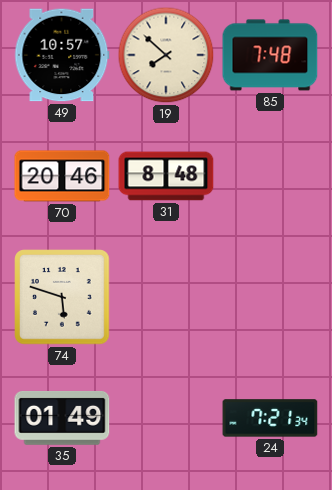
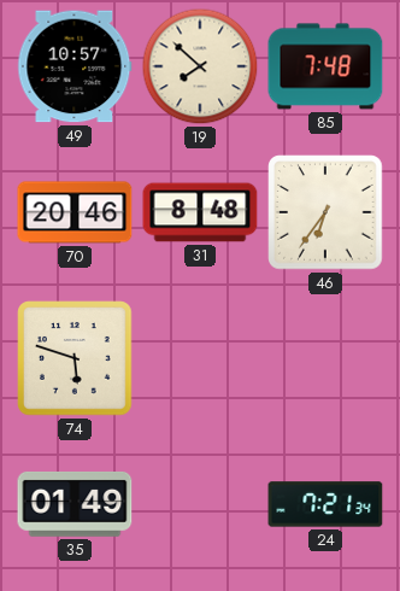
46: none -> 6:36 (325, 212)
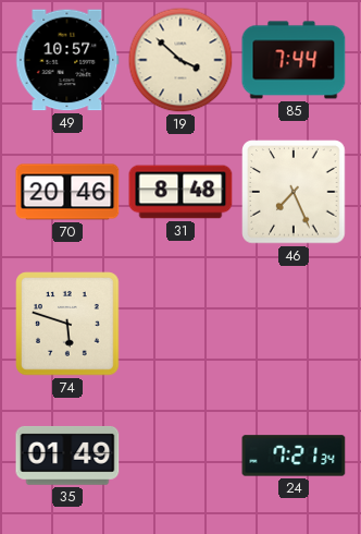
19: 7:52 -> 3:52 (180, 60)
85: 7:48 -> 7:44 (294, 60)
46: 6:36 -> 7:26 (294, 192)
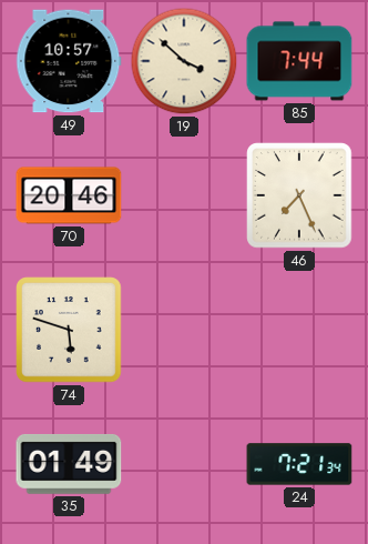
31: 8:48 -> none (180, 192)
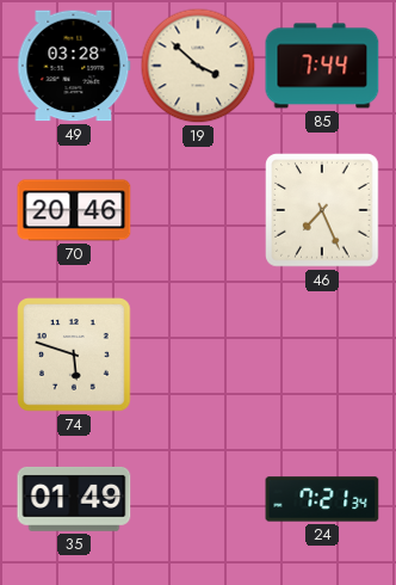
49: 10:57 -> 03:28 (74, 66)
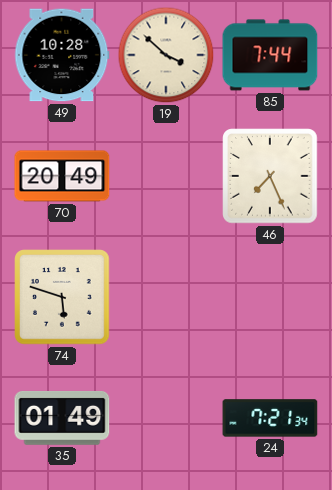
49: 03:28 -> 10:28 (62, 55)
70: 20:46 -> 20:49 (62, 176)
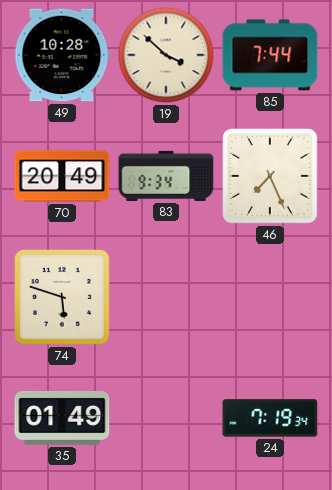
83: none -> 9:34 (166, 176)
24: 7:21 -> 7:19 (270, 418)
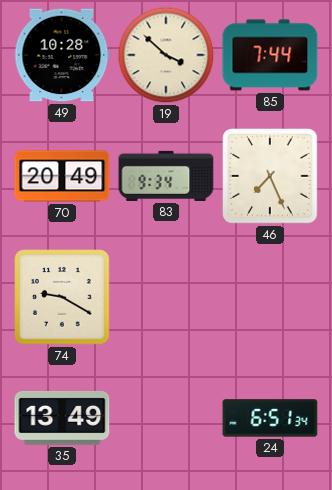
74: 5:48 -> 9:20 (62, 297)
35: 01:49 -> 13:49 (62, 418)
24: 7:19 -> 6:51 (270, 418)
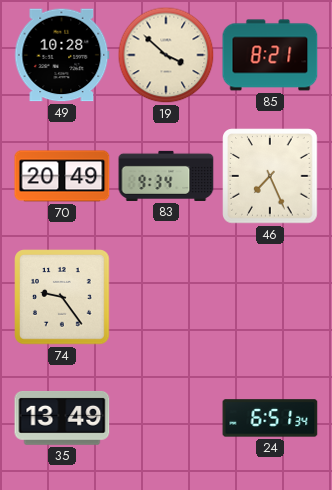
85: 7:44 -> 8:21 (270, 55)
74: 9:20 -> 9:24 (62, 297)
